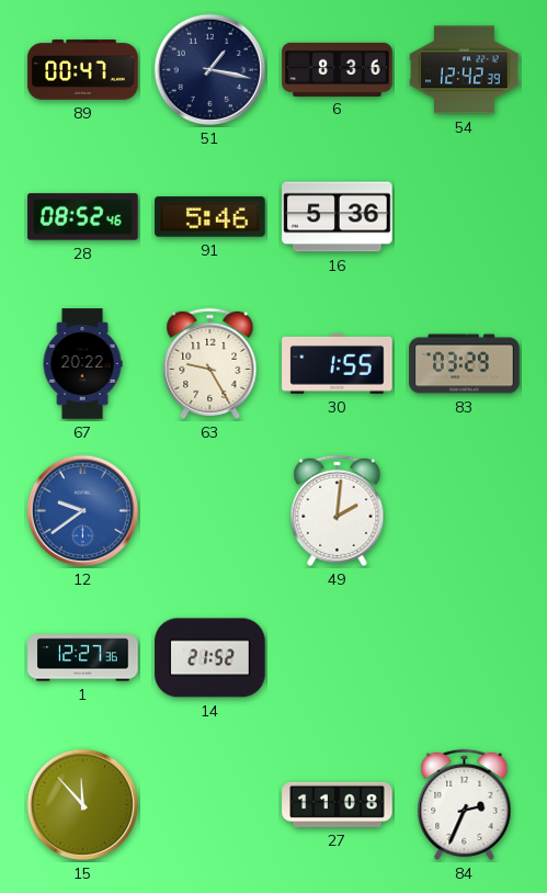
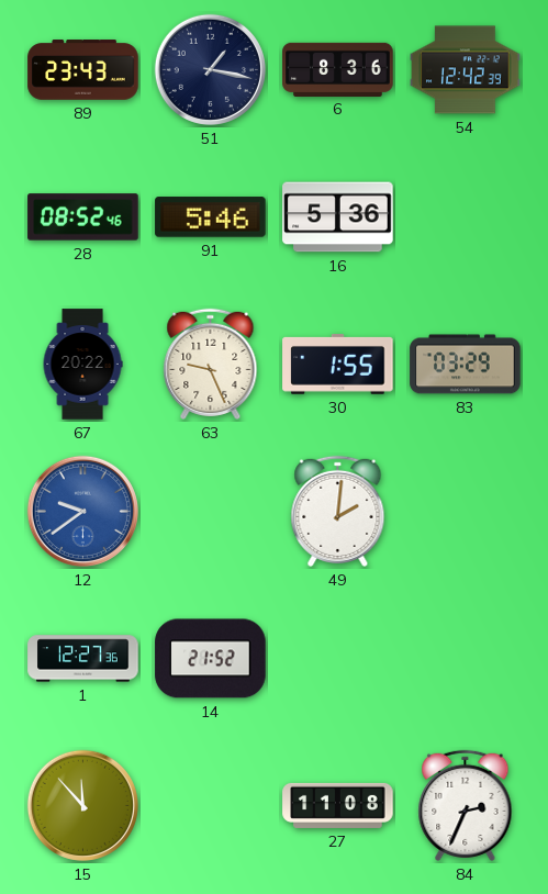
89: 00:47 -> 23:43 (83, 70)
63: 9:25 -> 9:26 (211, 364)
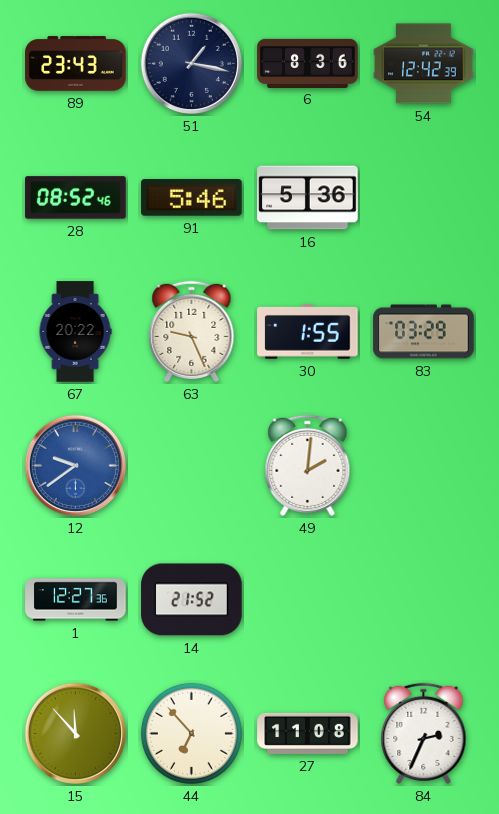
44: none -> 6:53 (191, 733)
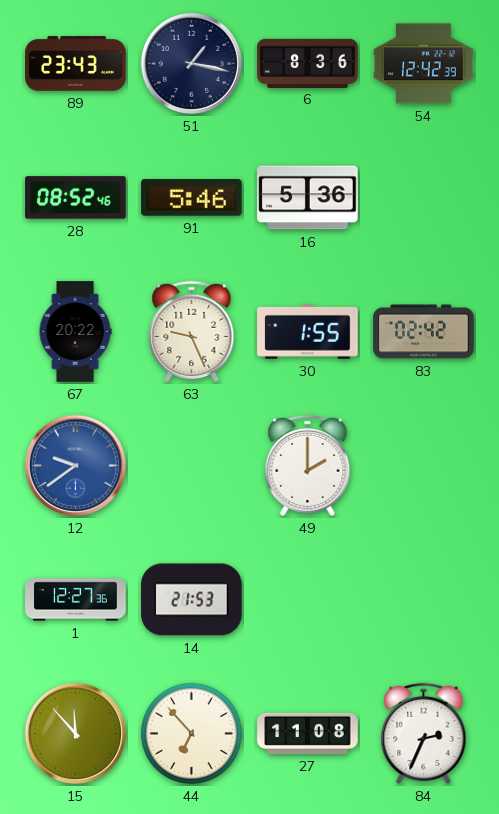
83: 03:29 -> 02:42 (424, 332)
49: 2:01 -> 2:00 (308, 465)
14: 21:52 -> 21:53 (192, 600)
